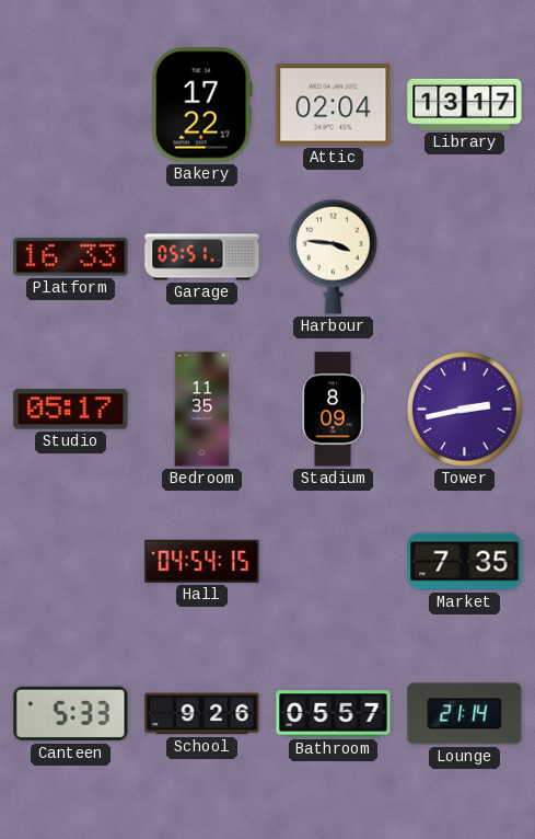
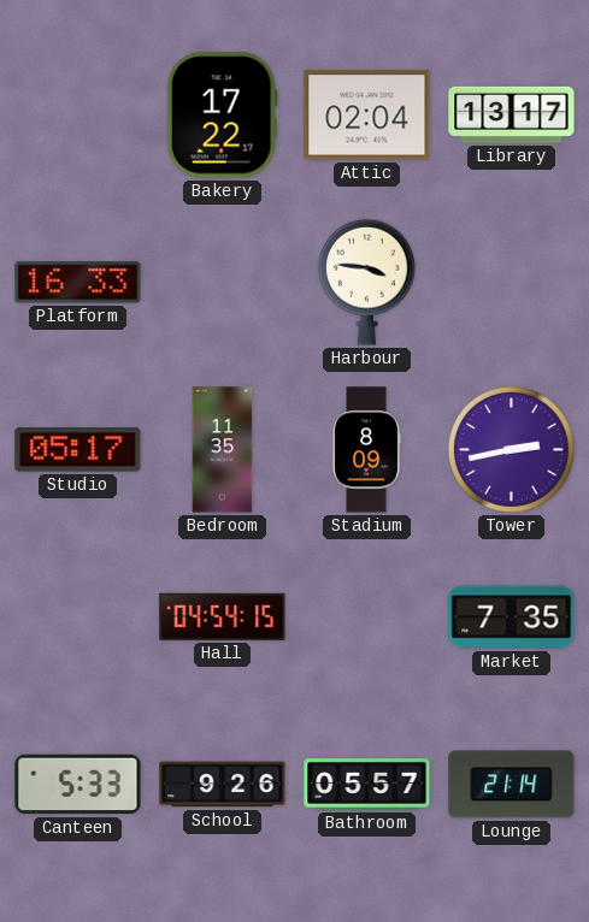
Garage: 05:51 -> none (202, 257)
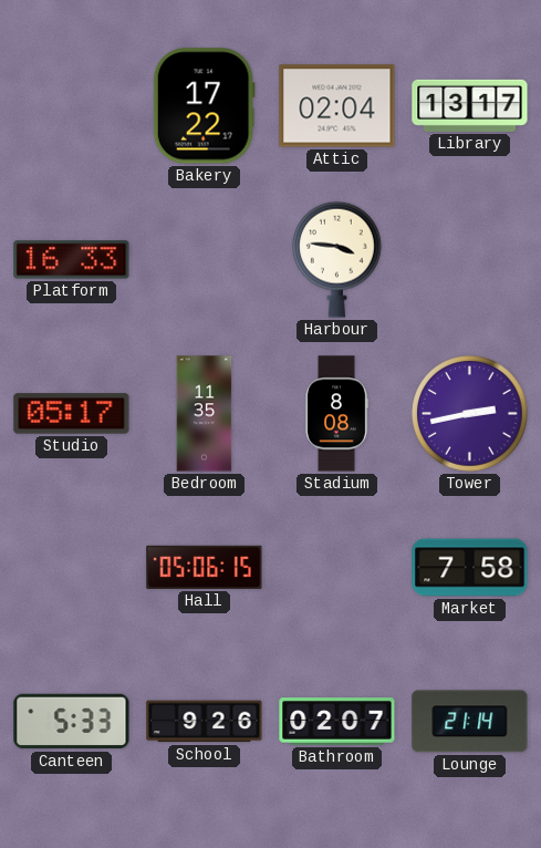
Stadium: 8:09 -> 8:08 (336, 414)
Hall: 04:54 -> 05:06 (205, 567)
Market: 7:35 -> 7:58 (470, 568)
Bathroom: 05:57 -> 02:07 (337, 722)
